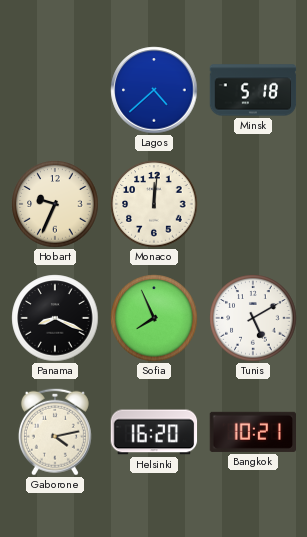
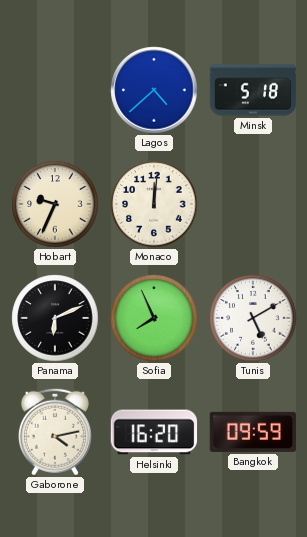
Panama: 8:19 -> 6:11 (55, 318)
Bangkok: 10:21 -> 09:59 (252, 432)
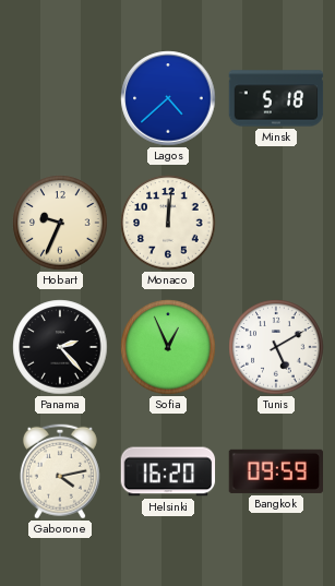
Panama: 6:11 -> 2:23 (60, 347)
Sofia: 7:56 -> 12:56 (168, 347)
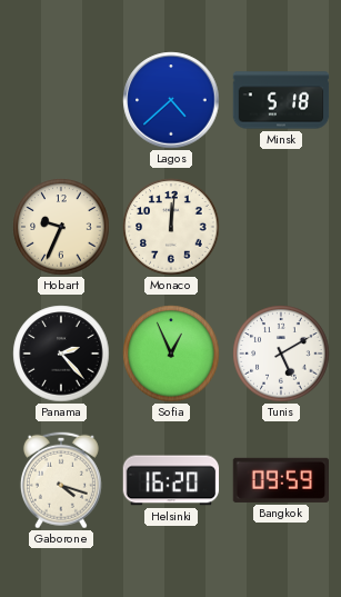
Gaborone: 4:13 -> 4:18 (61, 480)
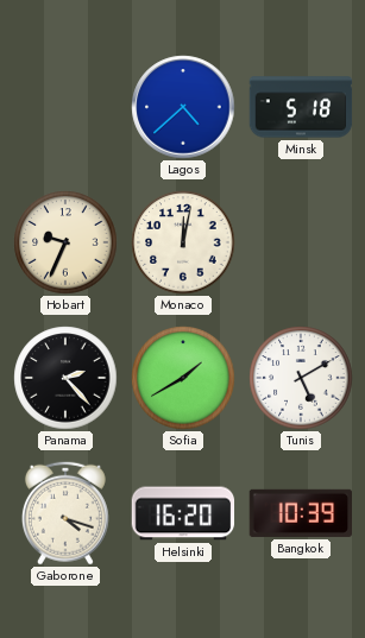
Monaco: 12:01 -> 12:02 (183, 242)
Sofia: 12:56 -> 1:40 (183, 378)
Bangkok: 09:59 -> 10:39 (300, 513)
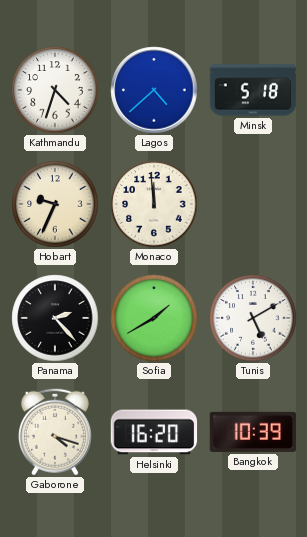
Kathmandu: none -> 4:33 (55, 90)
Monaco: 12:02 -> 11:59 (154, 204)
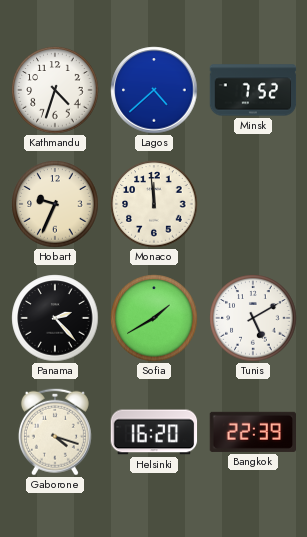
Minsk: 5:18 -> 7:52 (253, 90)
Bangkok: 10:39 -> 22:39 (252, 432)
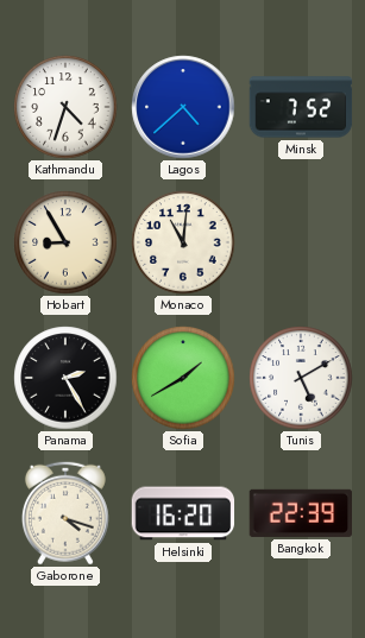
Hobart: 9:34 -> 8:55 (65, 242)
Monaco: 11:59 -> 11:01 (183, 242)
Panama: 2:23 -> 2:25 (65, 378)
